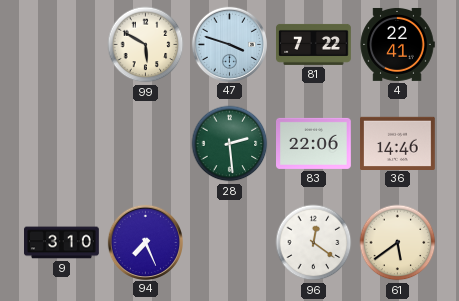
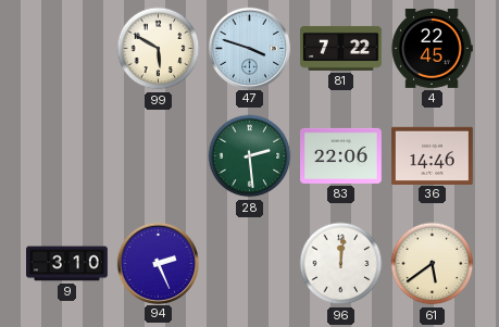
4: 22:41 -> 22:45 (432, 48)
94: 7:26 -> 2:26 (158, 263)
96: 12:21 -> 12:01 (341, 264)
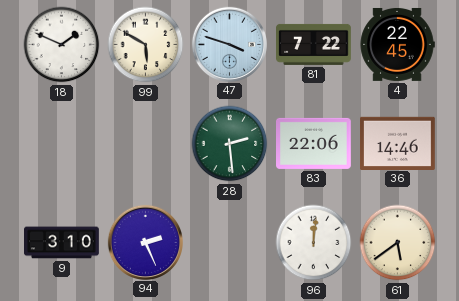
18: none -> 1:49 (62, 45)
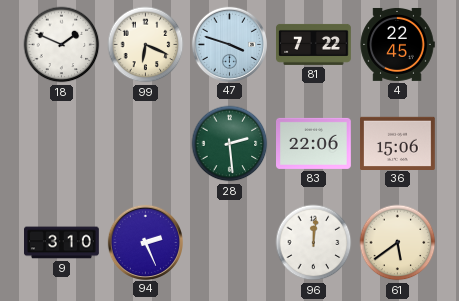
99: 5:50 -> 6:19 (146, 45)
36: 14:46 -> 15:06 (398, 143)
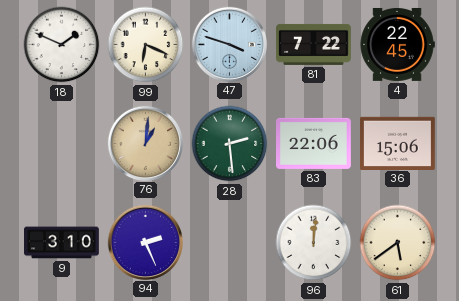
76: none -> 1:01 (145, 143)
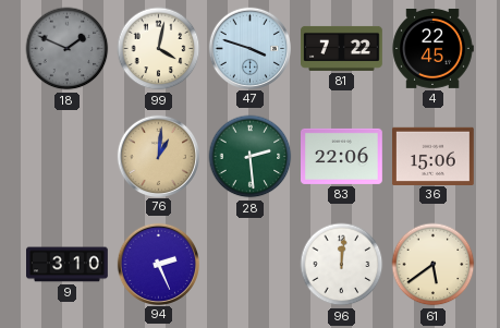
18 dial: white -> grey (68, 49)
99: 6:19 -> 4:02 (159, 49)
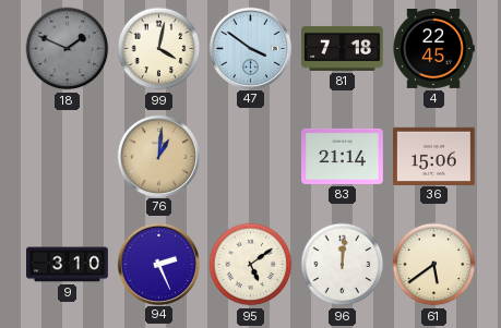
47: 3:48 -> 3:51 (250, 48)
81: 7:22 -> 7:18 (343, 48)
28: 2:29 -> none (251, 157)
83: 22:06 -> 21:14 (343, 156)
95: none -> 5:09 (251, 265)
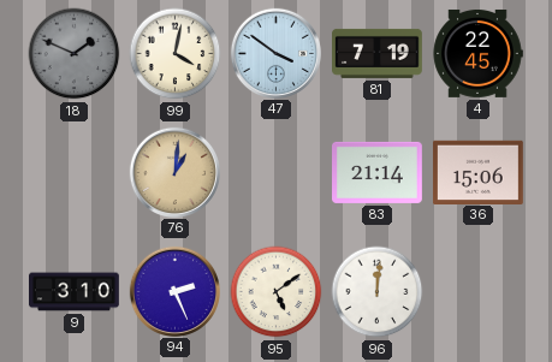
81: 7:18 -> 7:19 (378, 53)
61: 5:39 -> none (434, 265)
